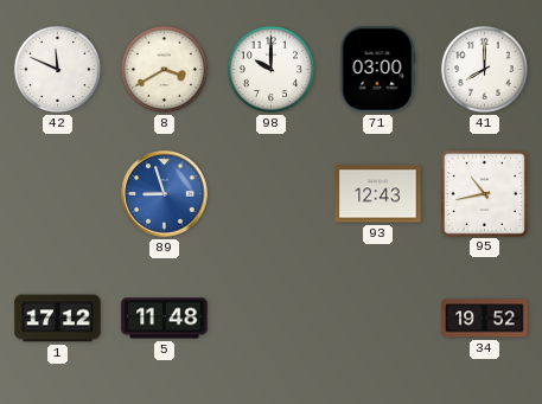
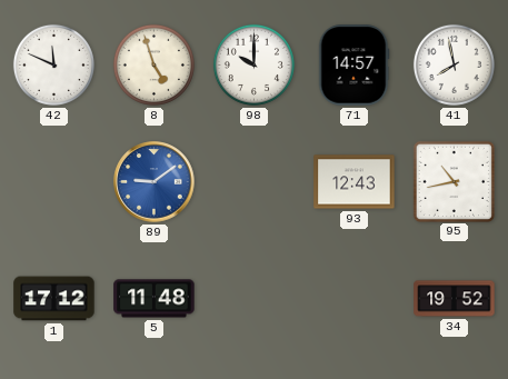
8: 3:40 -> 4:57 (153, 64)
71: 03:00 -> 14:57 (353, 66)
41: 8:00 -> 7:58 (454, 64)
89: 8:57 -> 9:09 (155, 182)
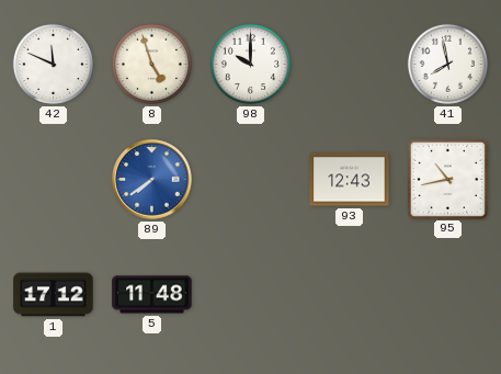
71: 14:57 -> none (353, 66)
89: 9:09 -> 7:39 (152, 180)
34: 19:52 -> none (455, 299)
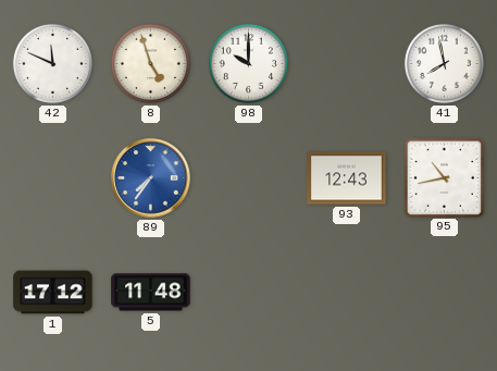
89: 7:39 -> 7:36 (151, 178)
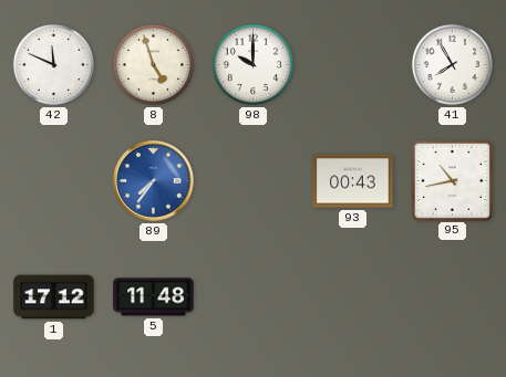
41: 7:58 -> 7:55 (452, 64)
93: 12:43 -> 00:43 (353, 181)
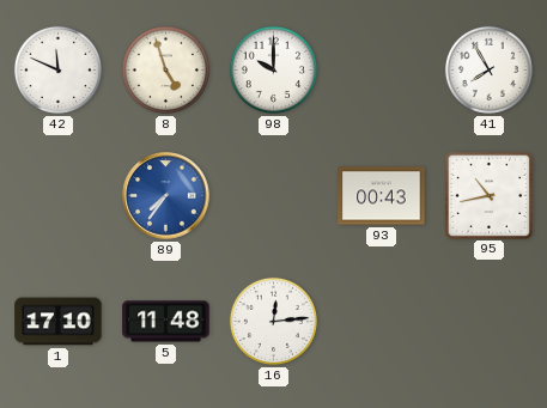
1: 17:12 -> 17:10 (59, 322)
16: none -> 12:14 (273, 321)
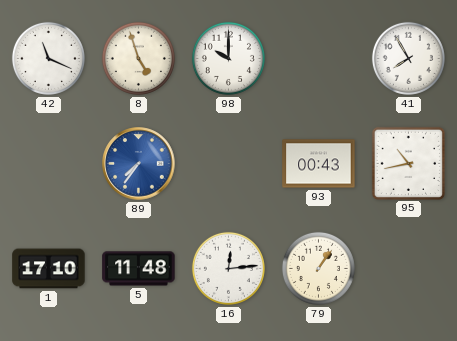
42: 11:49 -> 11:19 (48, 58)
79: none -> 1:06 (318, 268)
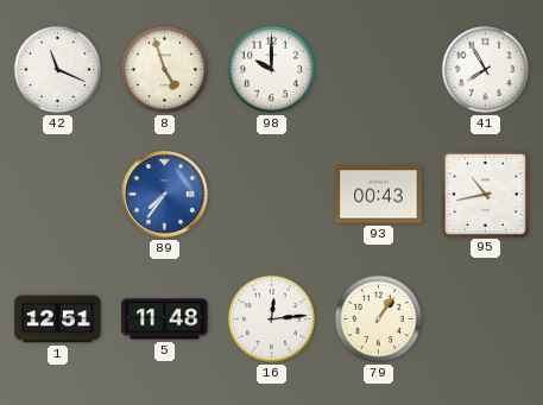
1: 17:10 -> 12:51 (58, 319)
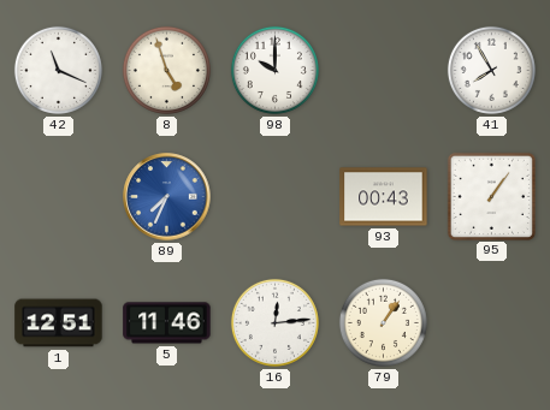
89: 7:36 -> 7:34 (167, 197)
95: 10:43 -> 1:06 (491, 196)
5: 11:48 -> 11:46 (167, 323)
